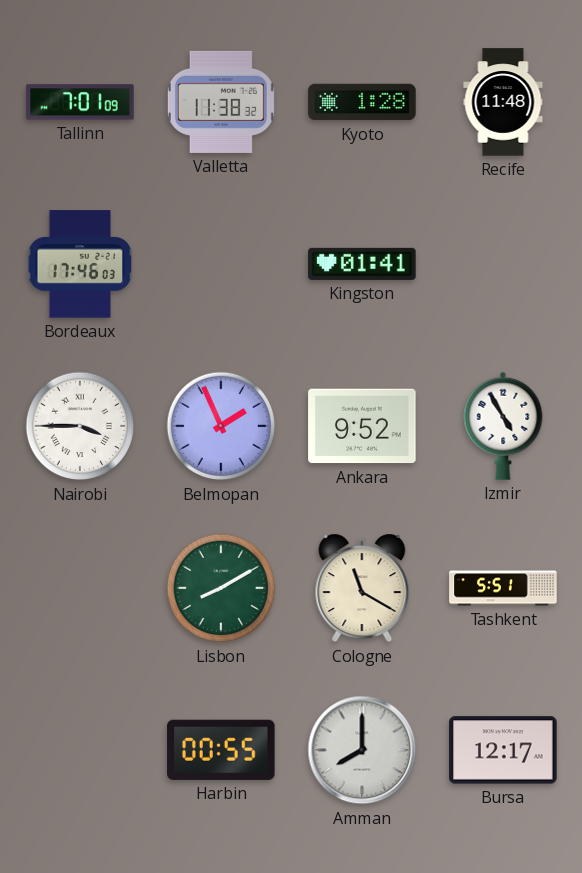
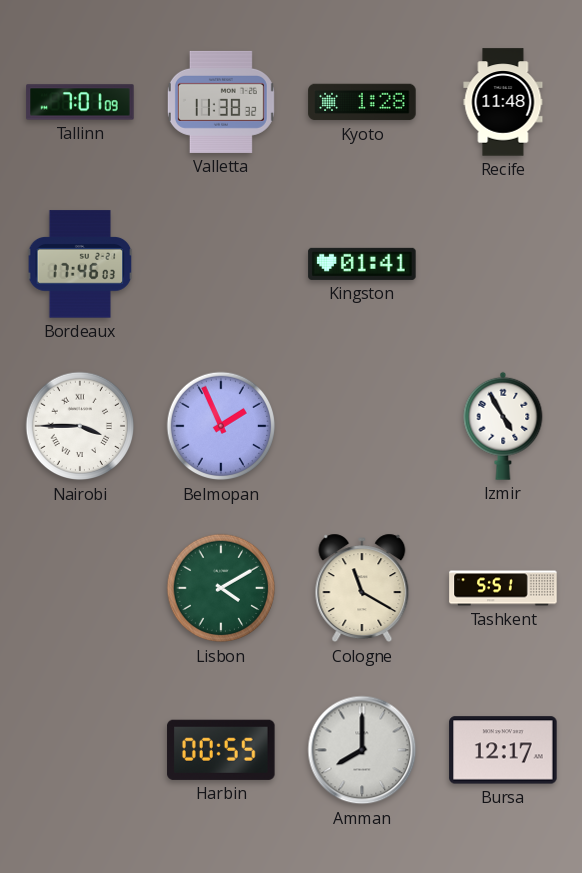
Ankara: 9:52 -> none (362, 426)
Lisbon: 8:10 -> 4:10 (221, 588)
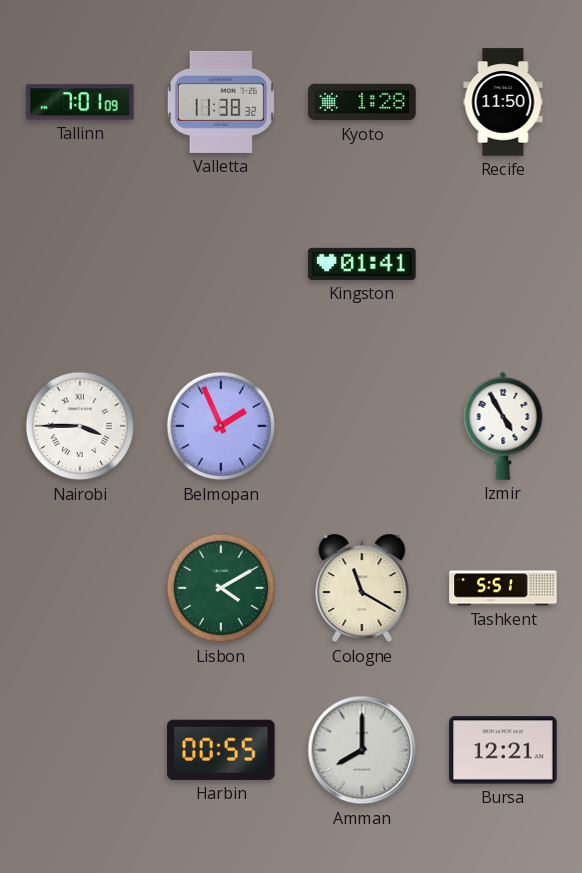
Recife: 11:48 -> 11:50 (503, 102)
Bordeaux: 17:46 -> none (80, 264)
Bursa: 12:17 -> 12:21 (503, 750)
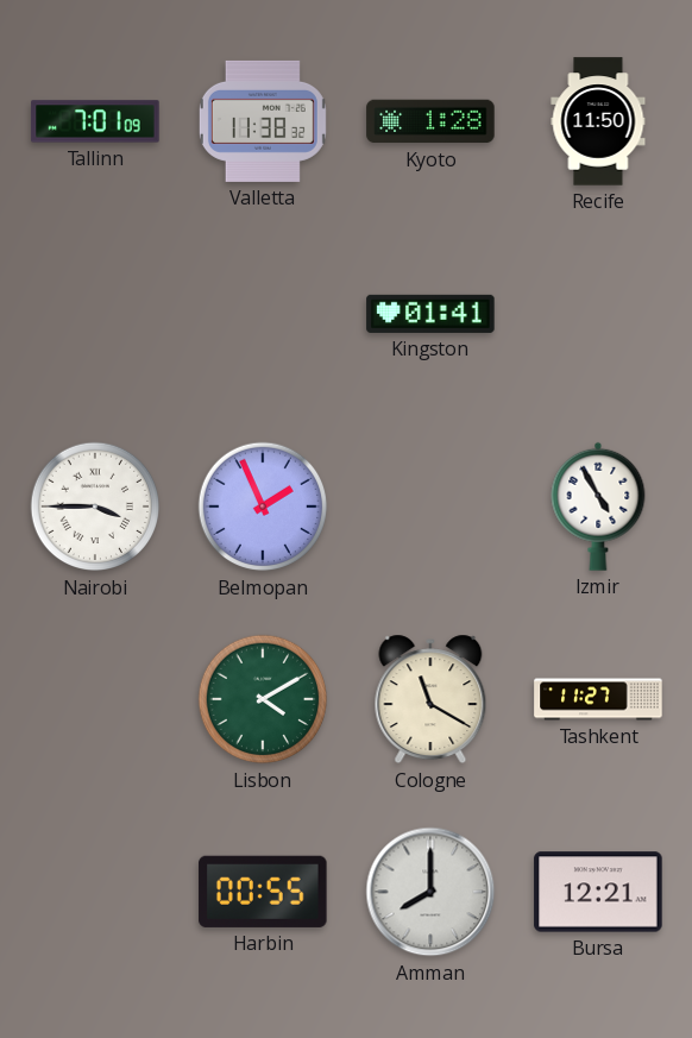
Tashkent: 5:51 -> 11:27 (598, 699)
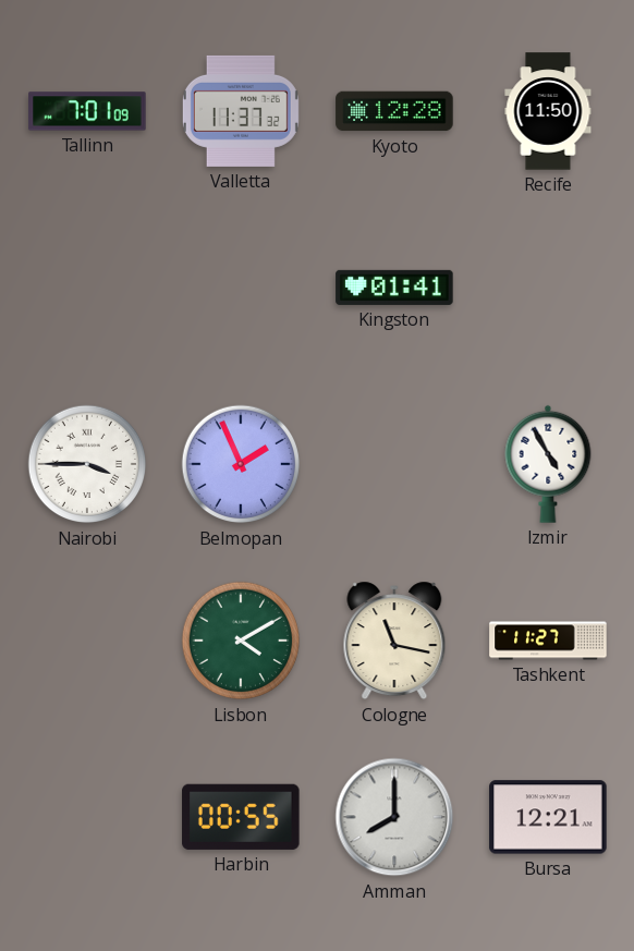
Valletta: 11:38 -> 11:37 (241, 111)
Kyoto: 1:28 -> 12:28 (394, 111)
Cologne: 11:20 -> 11:17 (394, 641)
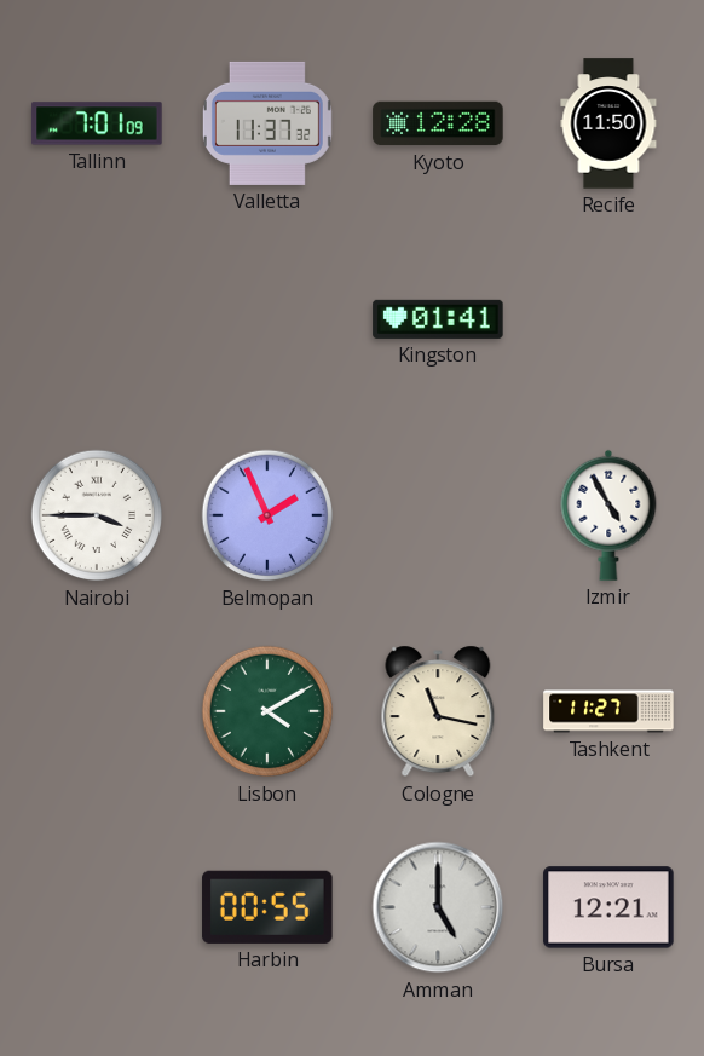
Amman: 8:00 -> 5:00 (438, 907)
